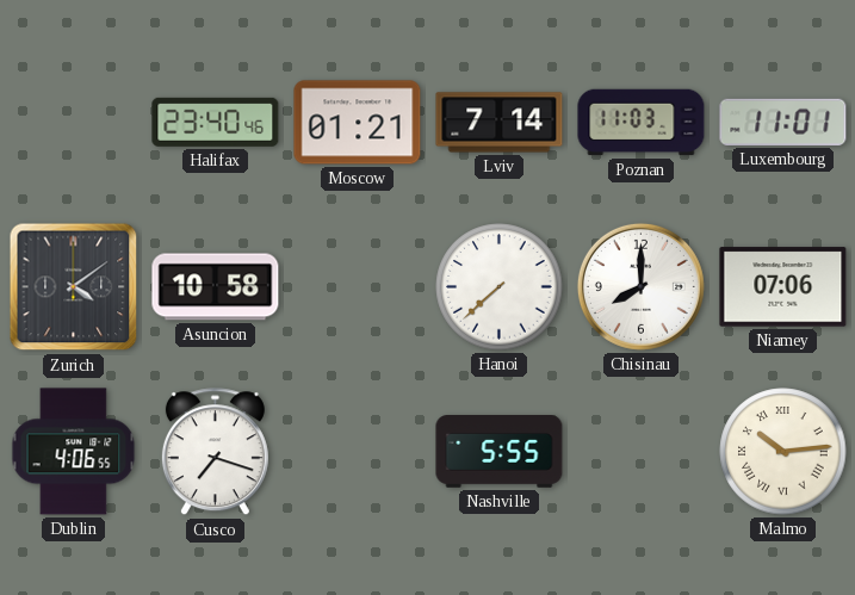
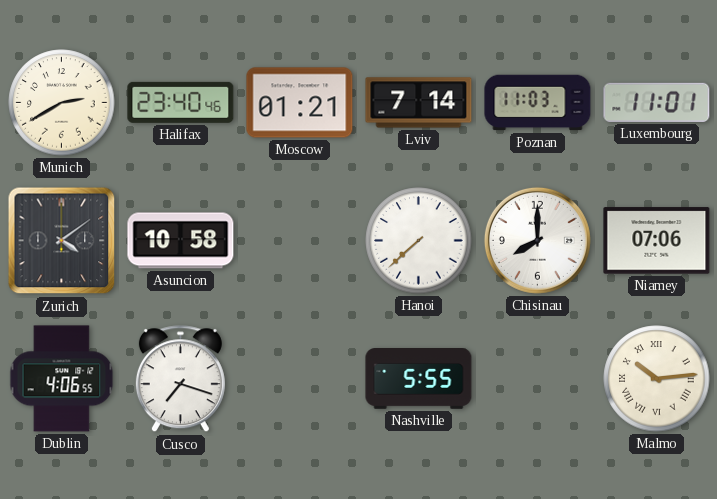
Munich: none -> 2:40 (62, 103)
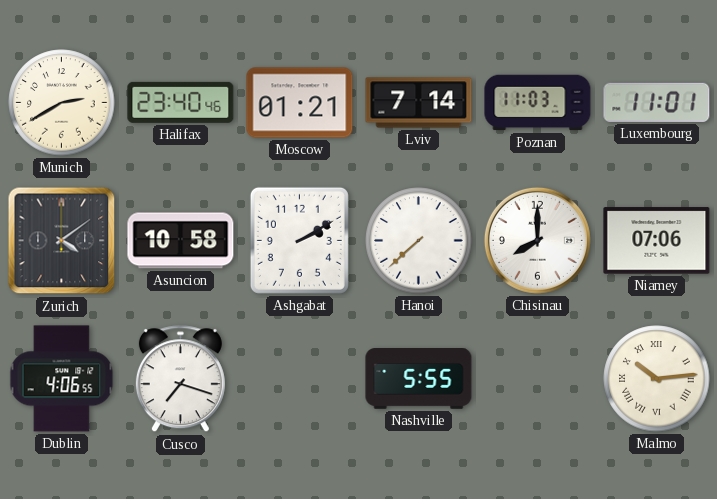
Ashgabat: none -> 2:10 (299, 240)
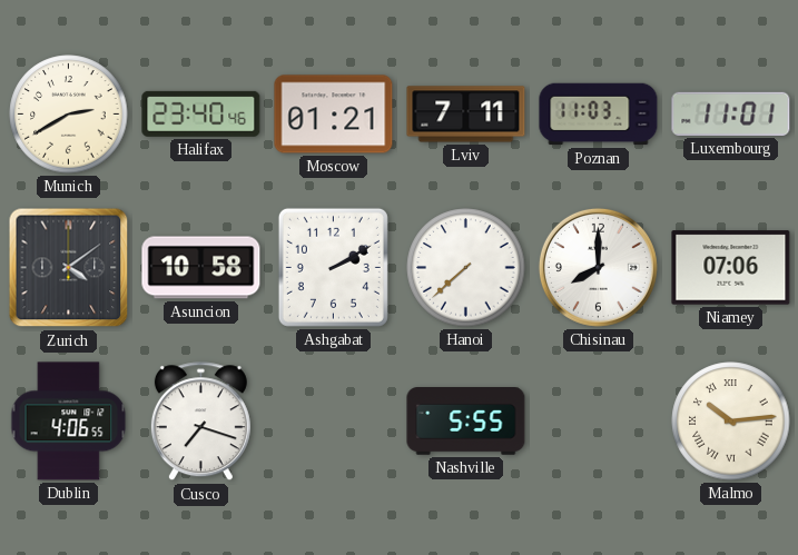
Lviv: 7:14 -> 7:11 (466, 115)
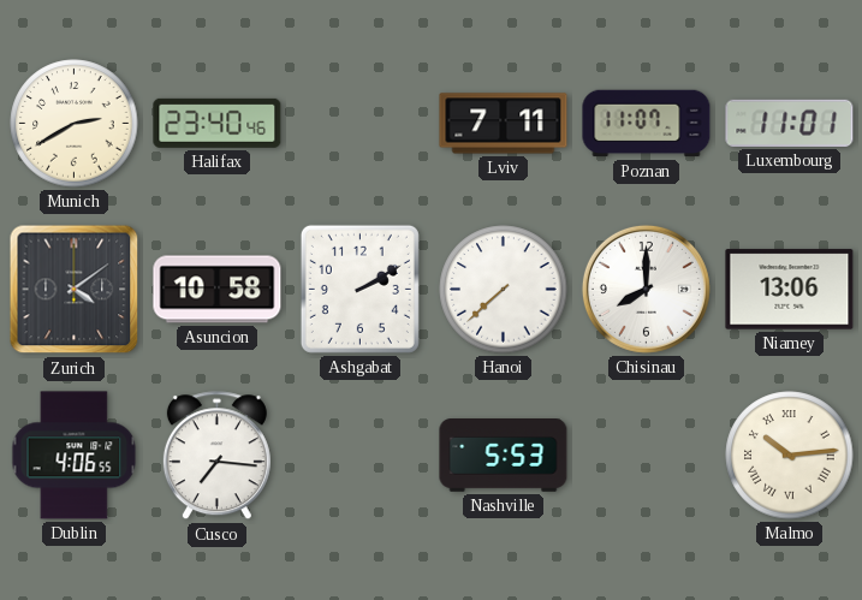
Moscow: 01:21 -> none (334, 115)
Poznan: 11:03 -> 11:07 (647, 124)
Niamey: 07:06 -> 13:06 (790, 290)
Cusco: 7:18 -> 7:16 (216, 456)
Nashville: 5:55 -> 5:53 (504, 456)
